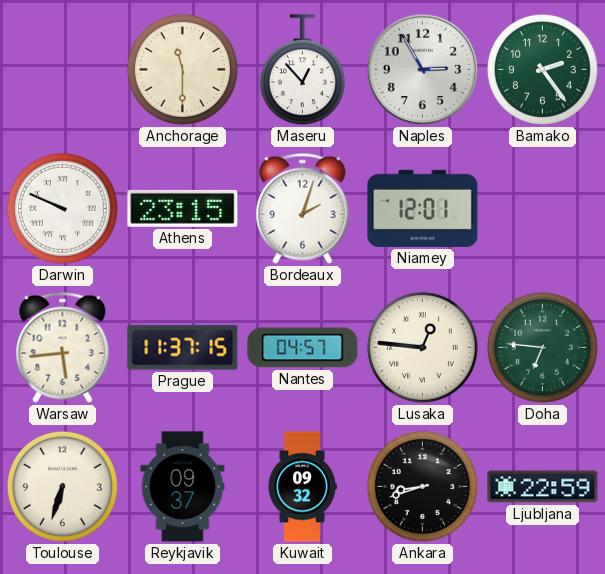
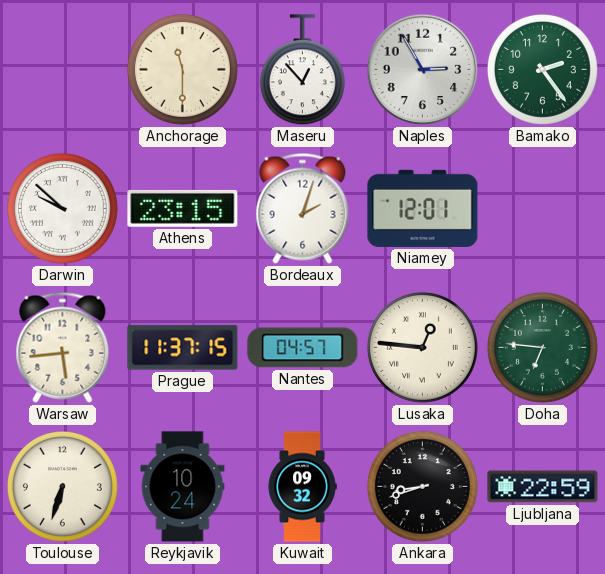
Darwin: 9:49 -> 9:52 (62, 208)
Reykjavik: 09:37 -> 10:24 (183, 487)
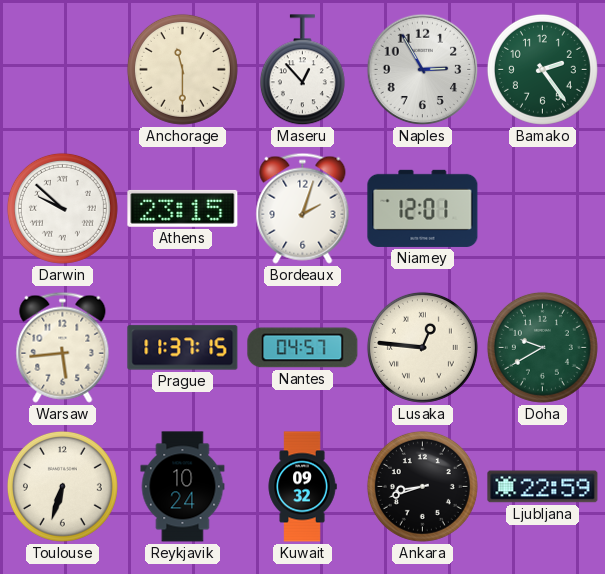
Doha: 6:46 -> 9:40 (542, 347)
